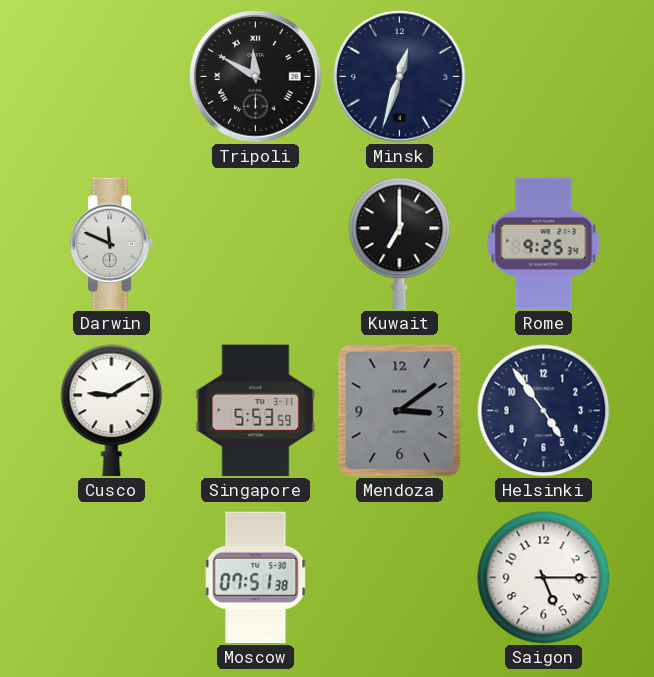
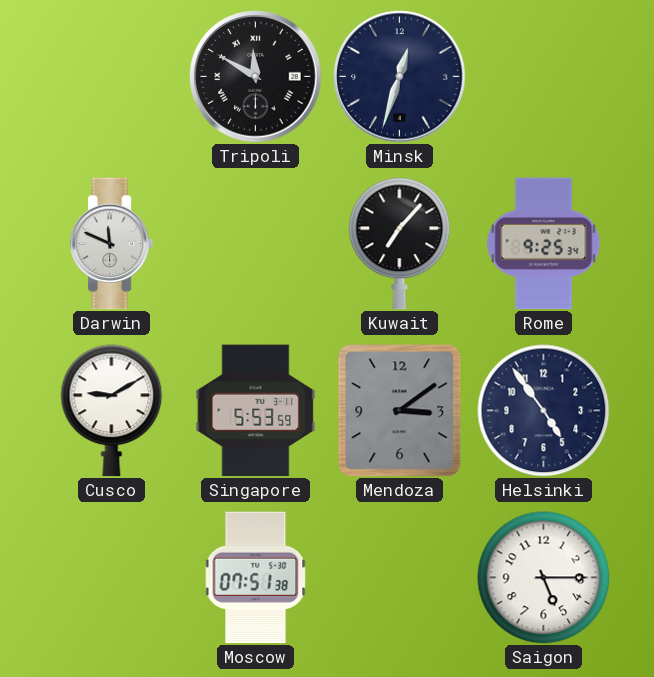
Kuwait: 7:00 -> 7:07 (400, 244)
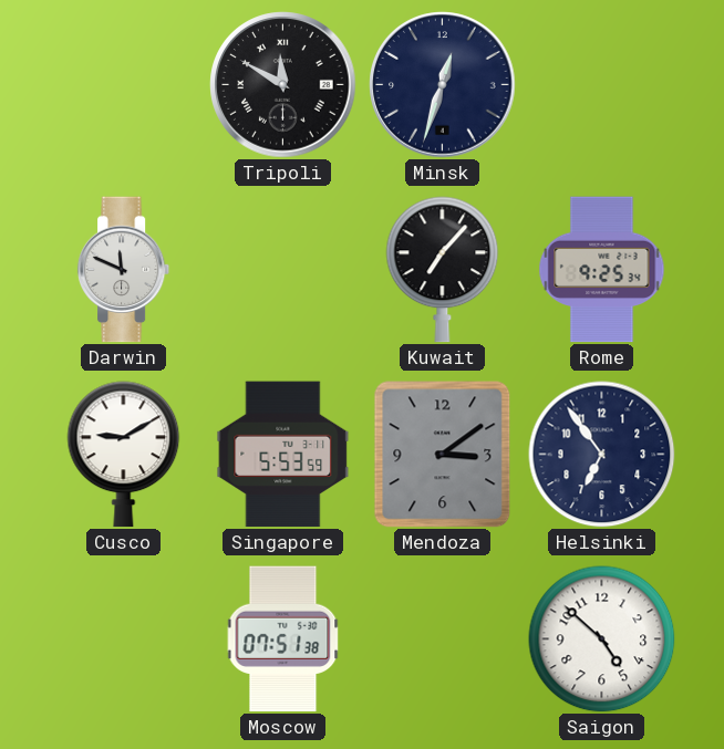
Helsinki: 4:54 -> 6:54 (602, 455)
Saigon: 5:15 -> 4:52 (602, 639)
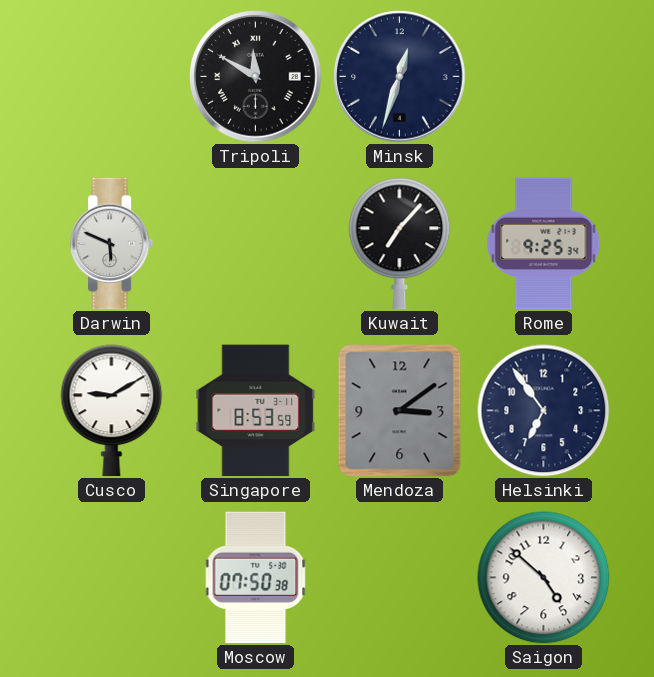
Darwin: 11:49 -> 5:49 (112, 244)
Singapore: 5:53 -> 8:53 (256, 411)
Moscow: 07:51 -> 07:50 (256, 578)
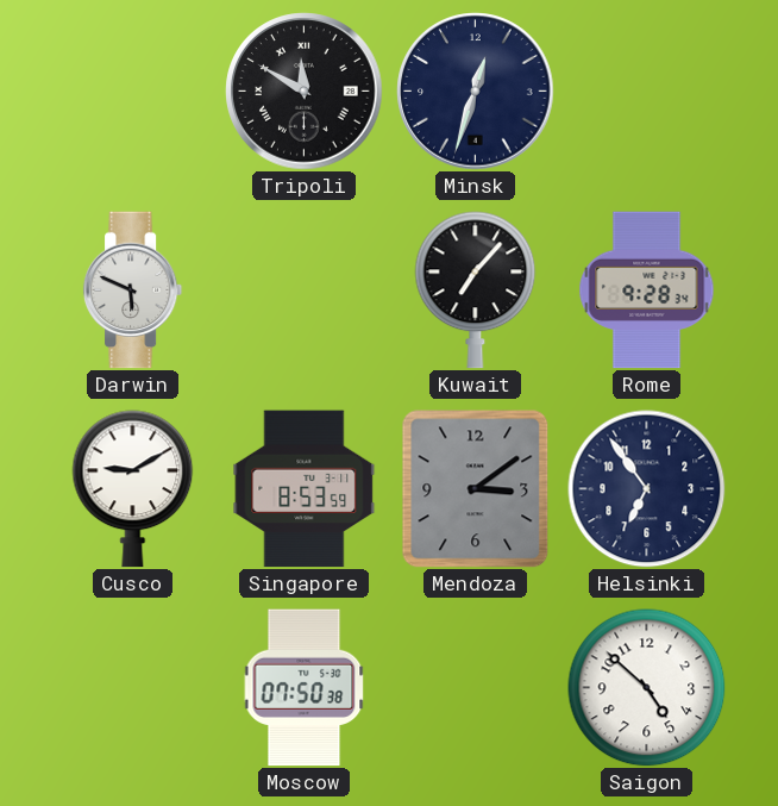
Rome: 9:25 -> 9:28 (647, 290)
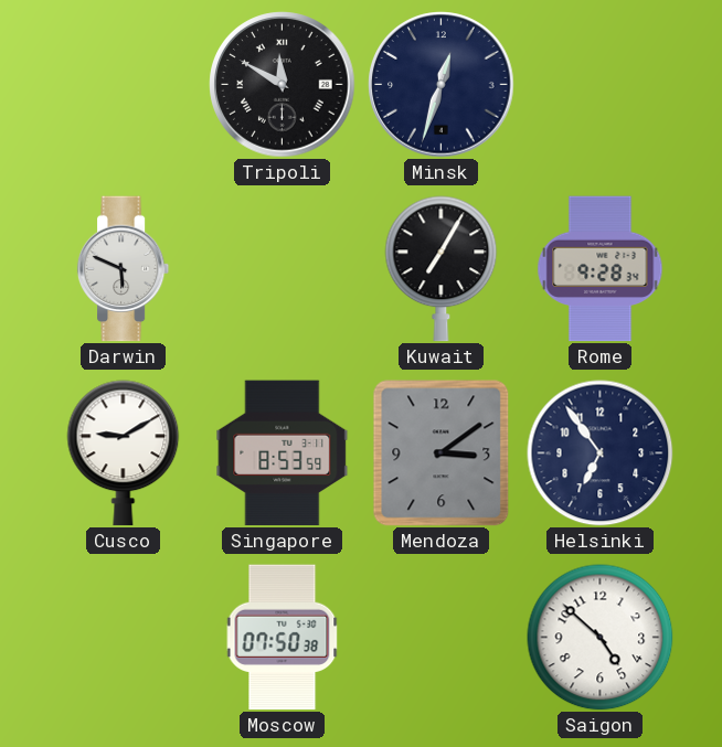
Kuwait: 7:07 -> 7:05 (442, 269)
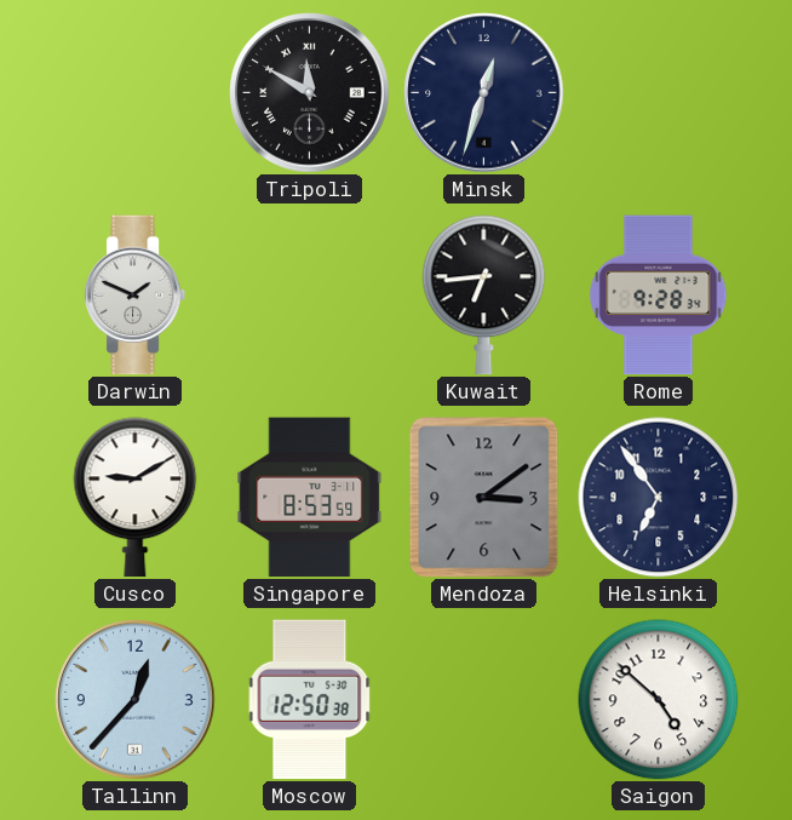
Darwin: 5:49 -> 1:49 (136, 296)
Kuwait: 7:05 -> 6:44 (484, 296)
Tallinn: none -> 12:37 (136, 700)
Moscow: 07:50 -> 12:50 (310, 700)
